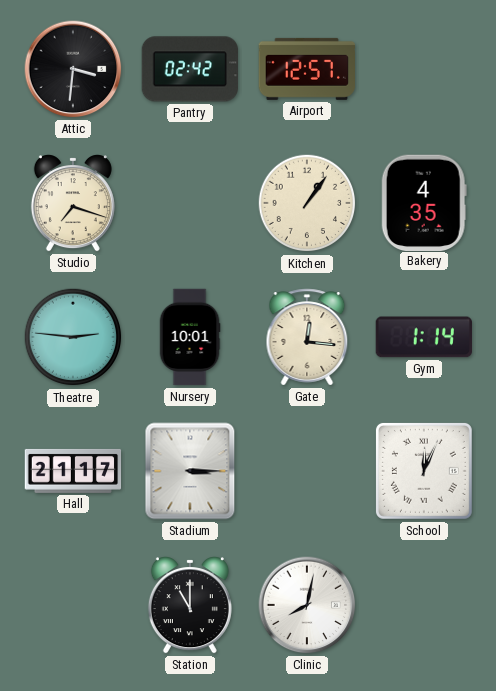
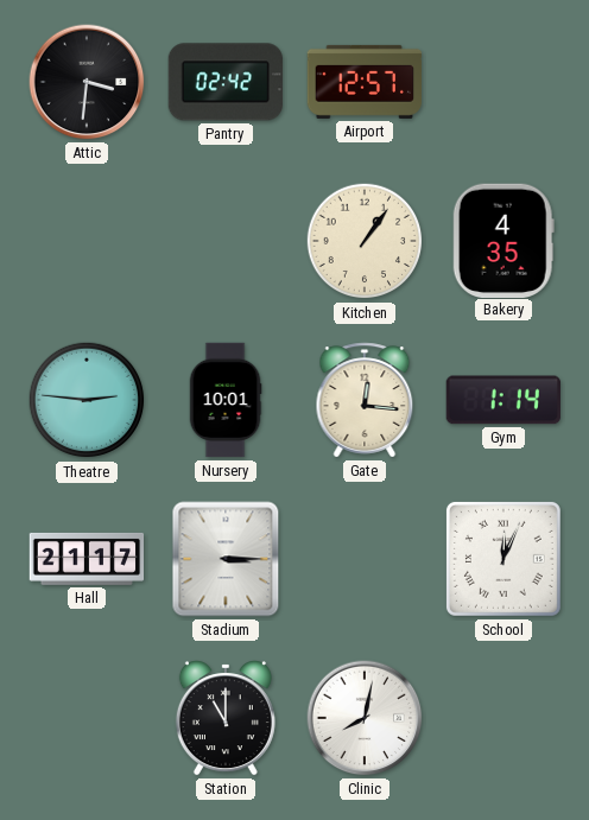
Studio: 7:18 -> none (73, 203)
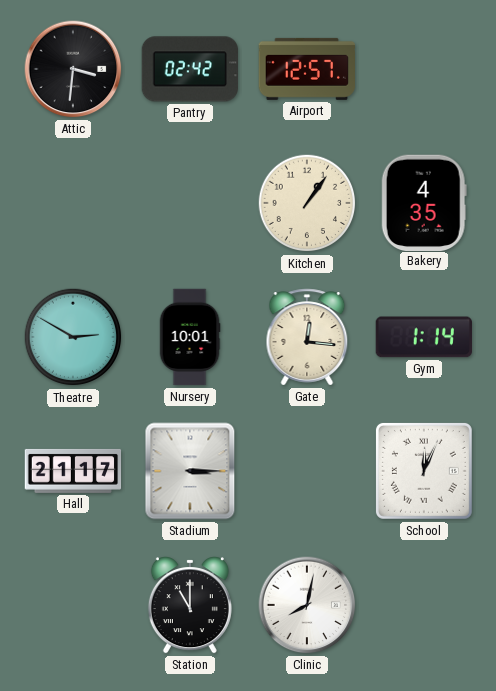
Theatre: 2:46 -> 2:50 (73, 337)
